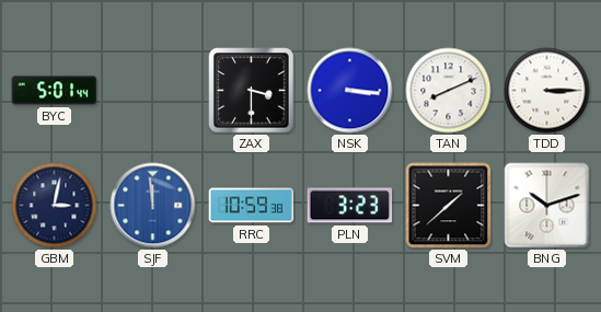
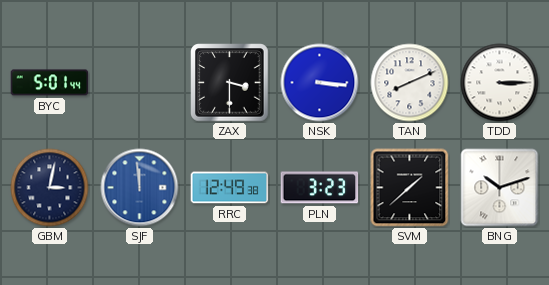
RRC: 10:59 -> 12:49 (230, 188)
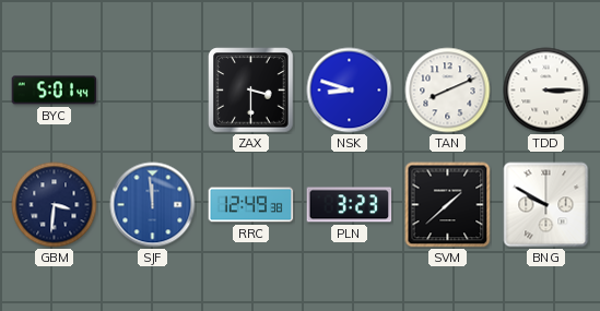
NSK: 3:16 -> 8:48 (350, 91)
GBM: 3:02 -> 3:31 (55, 205)
BNG: 10:12 -> 9:50 (546, 205)
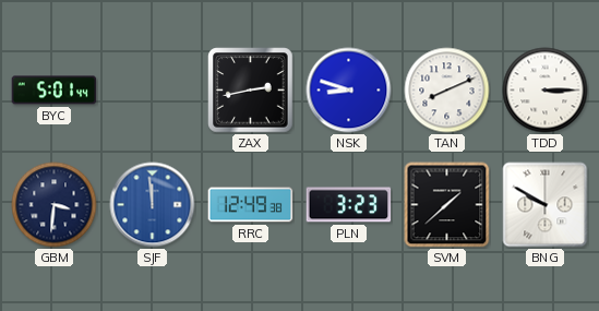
ZAX: 3:30 -> 2:43 (251, 91)
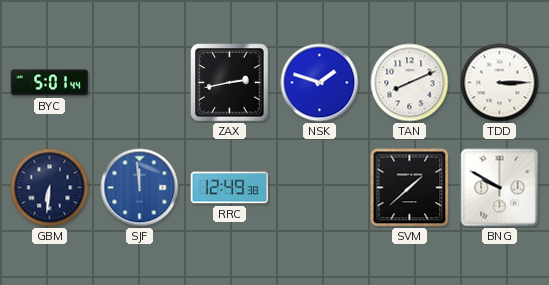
NSK: 8:48 -> 1:48 (320, 83)
GBM: 3:31 -> 6:31 (50, 188)
PLN: 3:23 -> none (349, 205)
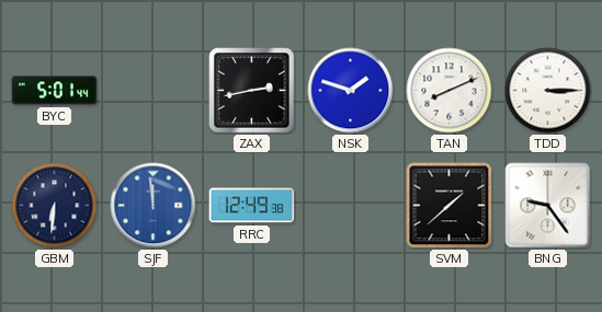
BNG: 9:50 -> 9:24 (548, 206)
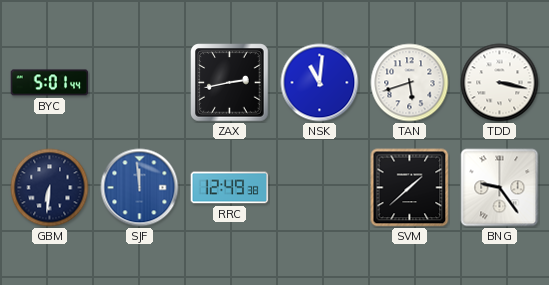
NSK: 1:48 -> 11:01 (320, 83)
TAN: 8:11 -> 5:42 (410, 83)
TDD: 3:15 -> 3:17 (500, 83)
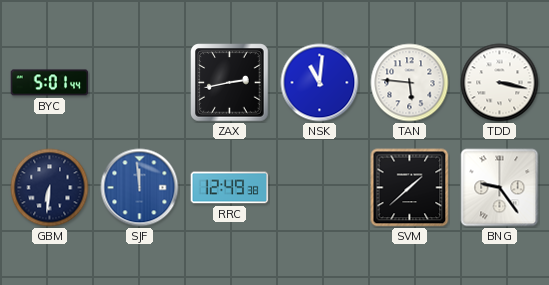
TAN: 5:42 -> 5:46 (410, 83)
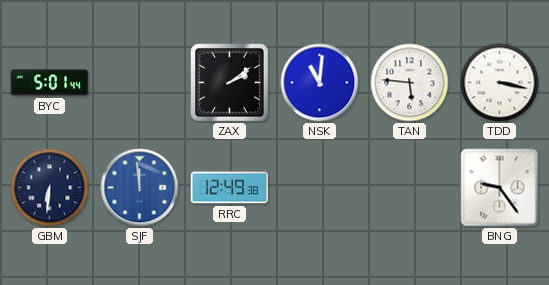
ZAX: 2:43 -> 2:09 (230, 83)
SVM: 1:38 -> none (410, 188)
